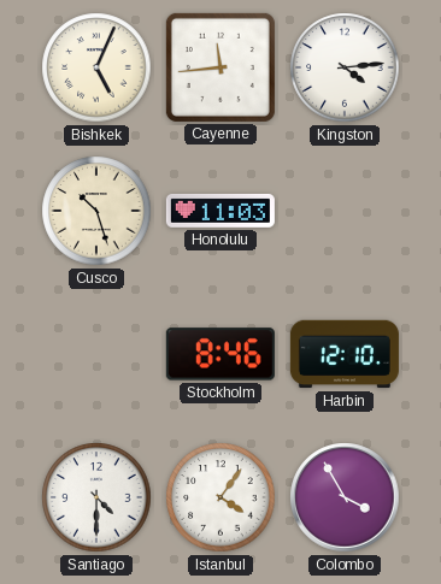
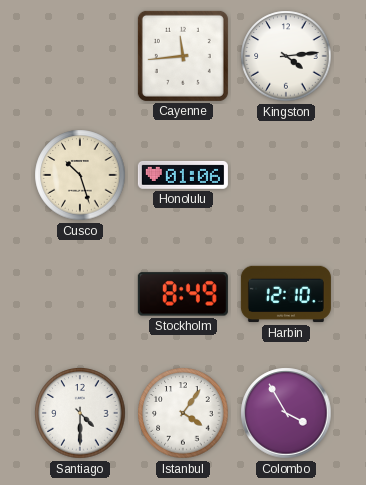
Bishkek: 5:04 -> none (96, 67)
Honolulu: 11:03 -> 01:06 (183, 175)
Stockholm: 8:46 -> 8:49 (183, 294)
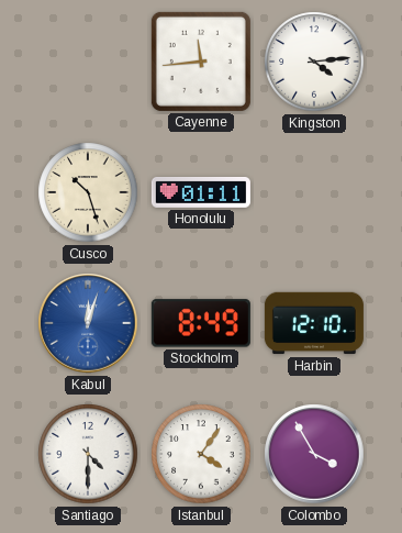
Honolulu: 01:06 -> 01:11 (201, 192)
Kabul: none -> 12:03 (88, 323)
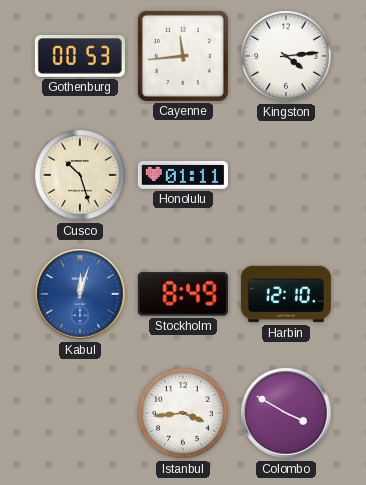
Gothenburg: none -> 00:53 (80, 57)
Santiago: 4:30 -> none (88, 454)
Istanbul: 4:06 -> 3:44 (183, 413)
Colombo: 3:55 -> 3:50 (286, 413)
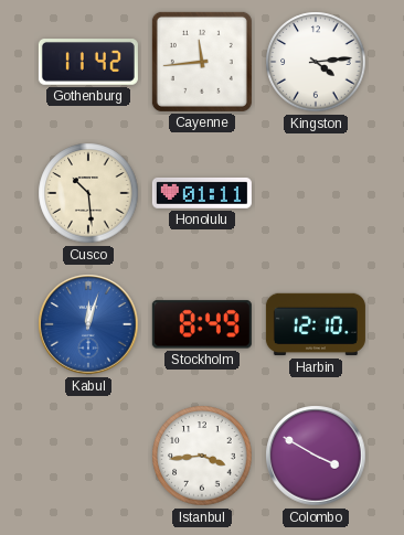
Gothenburg: 00:53 -> 11:42 (88, 63)
Cusco: 10:27 -> 10:29 (88, 193)
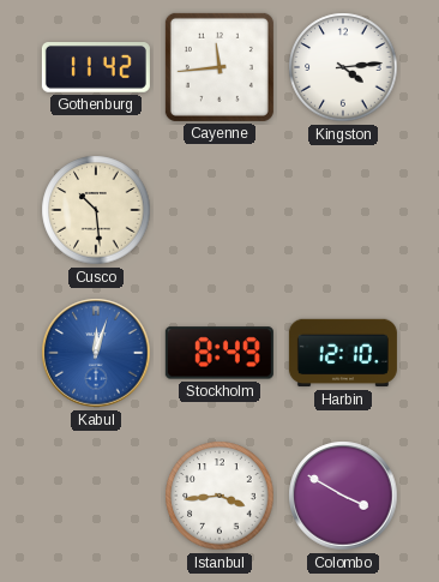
Honolulu: 01:11 -> none (202, 193)
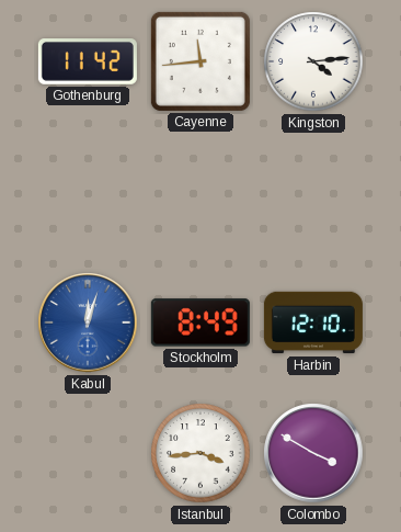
Cusco: 10:29 -> none (96, 210)
